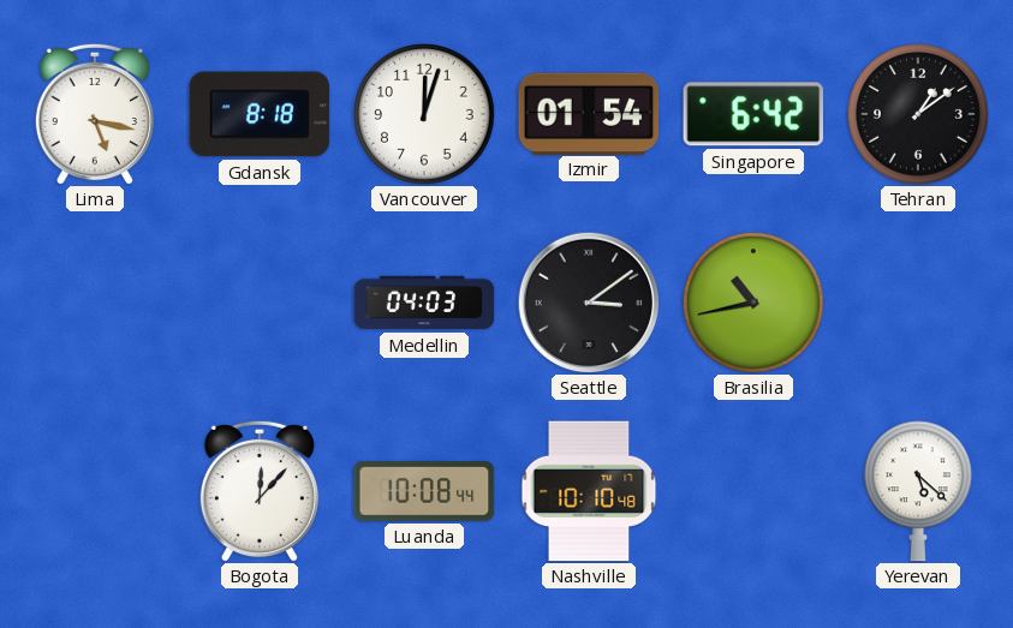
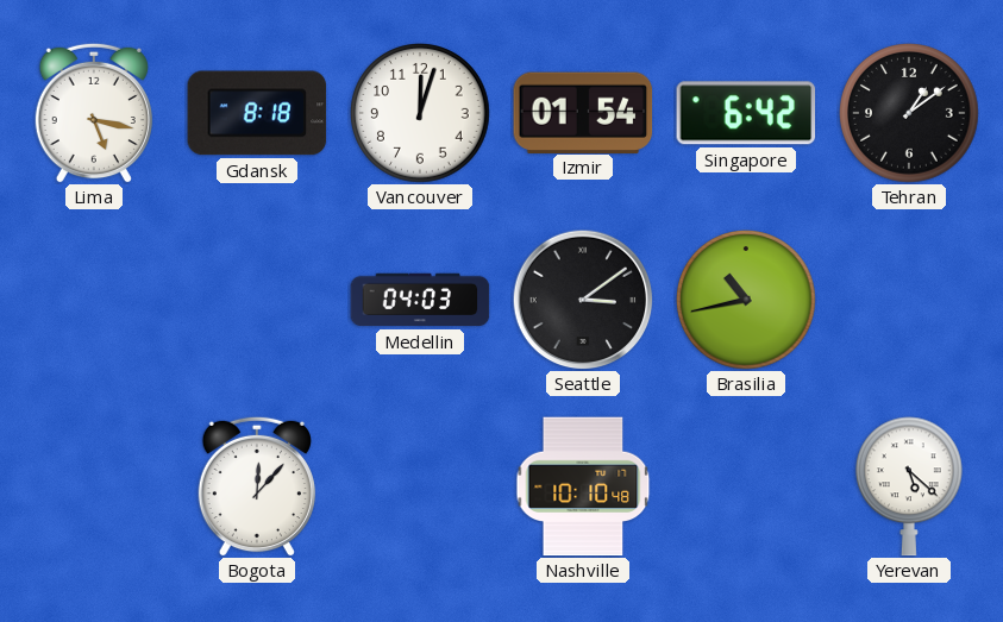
Luanda: 10:08 -> none (424, 492)
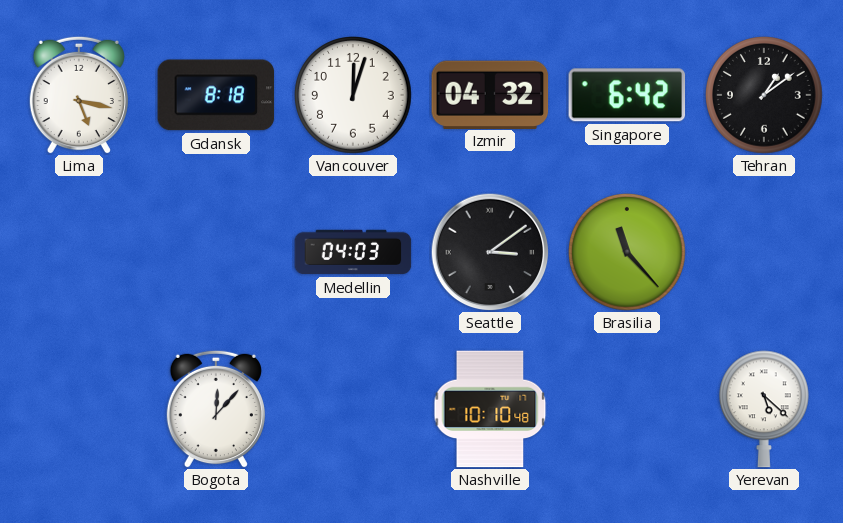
Izmir: 01:54 -> 04:32 (490, 94)
Brasilia: 10:43 -> 11:23 (627, 252)
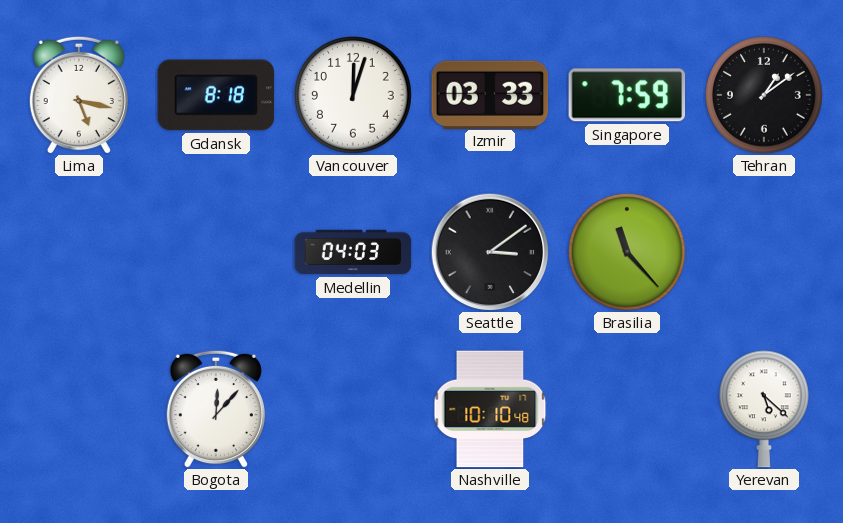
Izmir: 04:32 -> 03:33 (490, 94)
Singapore: 6:42 -> 7:59 (627, 95)
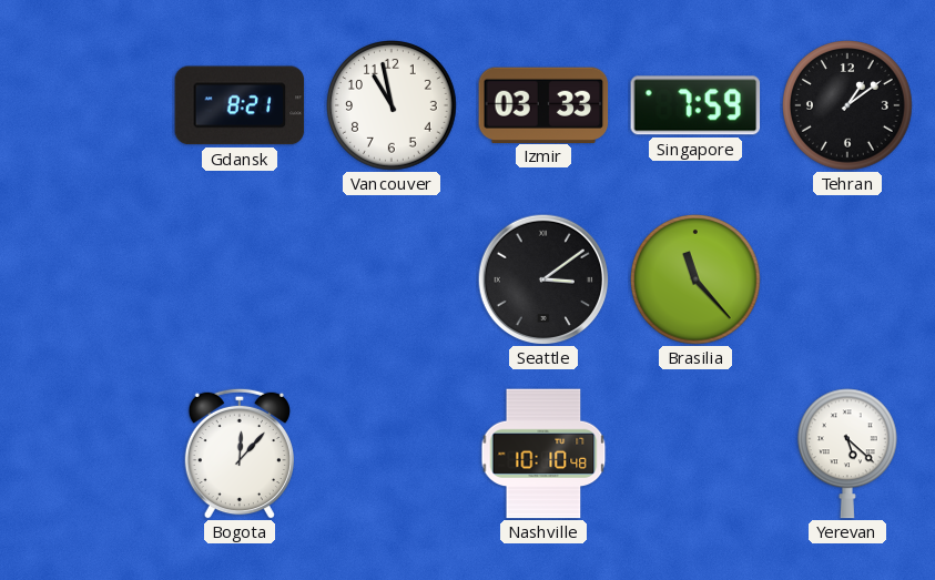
Lima: 5:17 -> none (79, 95)
Gdansk: 8:18 -> 8:21 (240, 105)
Vancouver: 12:03 -> 10:58 (392, 105)
Medellin: 04:03 -> none (353, 252)
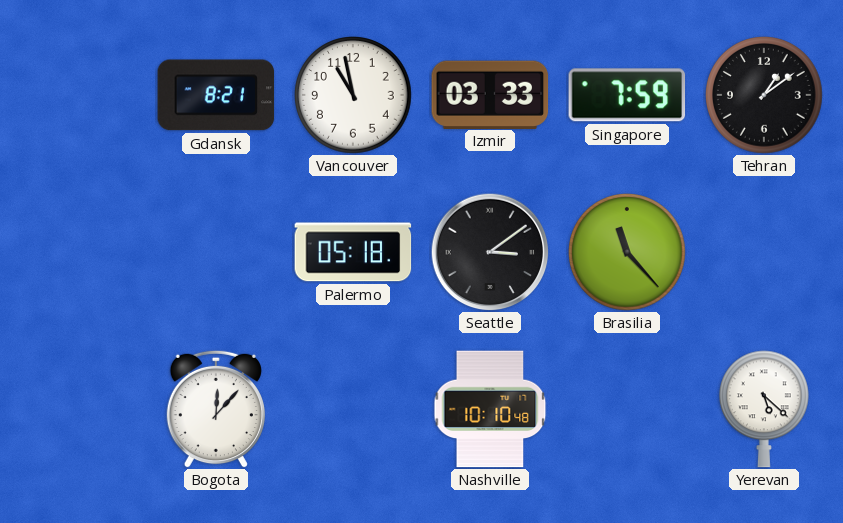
Palermo: none -> 05:18 (353, 252)
